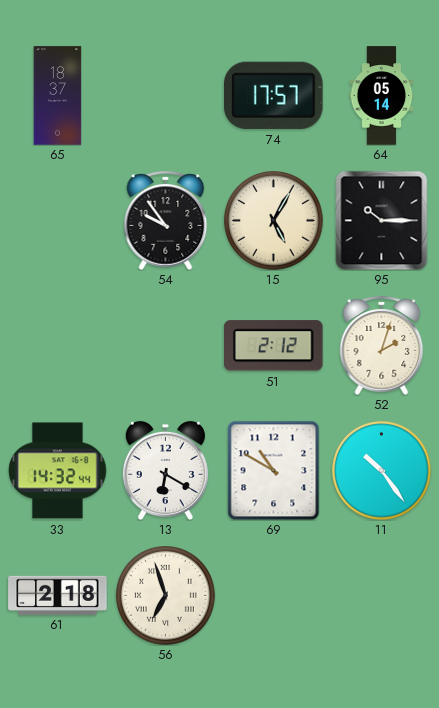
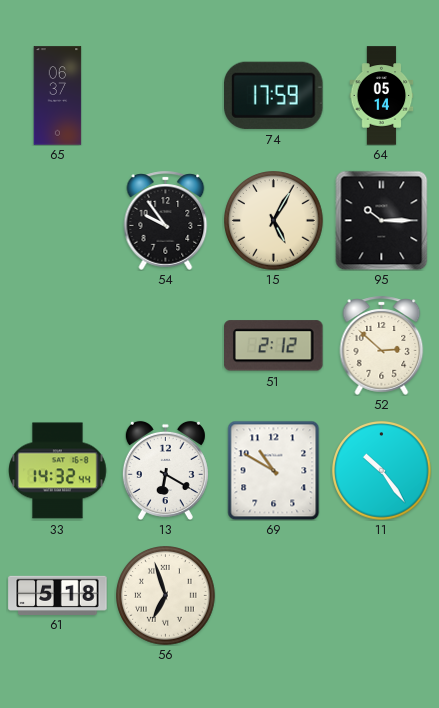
65: 18:37 -> 06:37 (58, 96)
74: 17:57 -> 17:59 (274, 95)
52: 2:03 -> 2:52 (382, 345)
61: 2:18 -> 5:18 (58, 595)
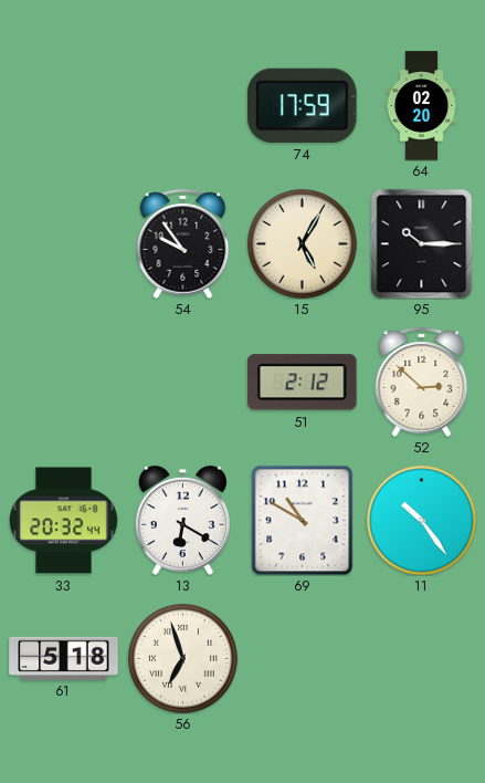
65: 06:37 -> none (58, 96)
64: 05:14 -> 02:20 (422, 106)
33: 14:32 -> 20:32 (64, 521)
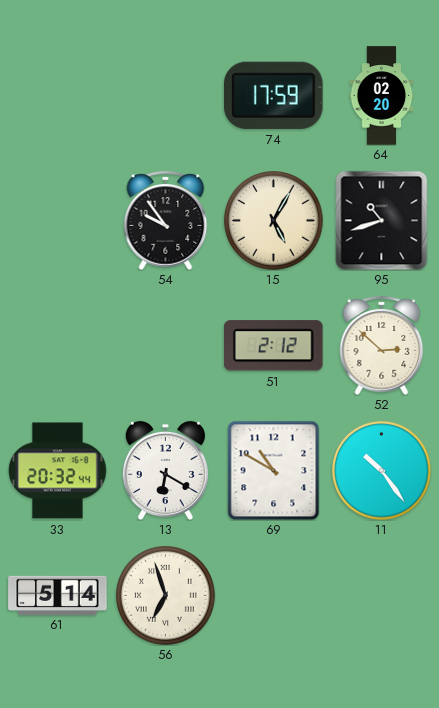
95: 10:15 -> 10:42 (382, 220)
61: 5:18 -> 5:14 (58, 595)
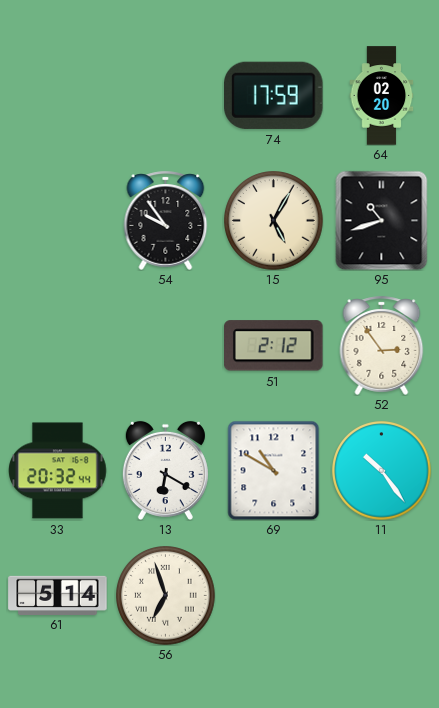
52: 2:52 -> 2:54 (382, 345)
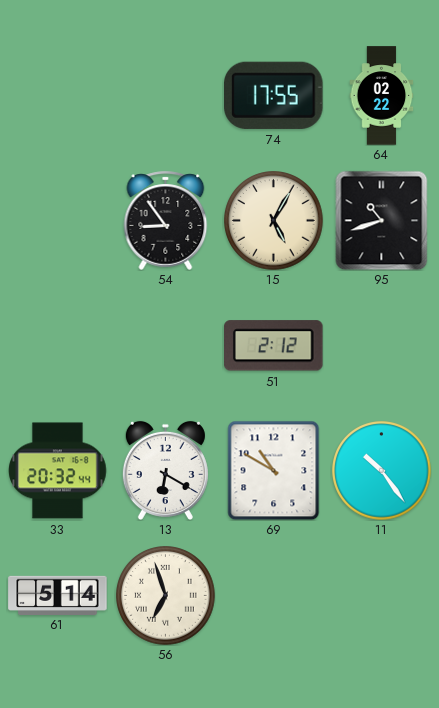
74: 17:59 -> 17:55 (274, 95)
64: 02:20 -> 02:22 (382, 96)
54: 9:54 -> 8:54 (166, 220)
52: 2:54 -> none (382, 345)
